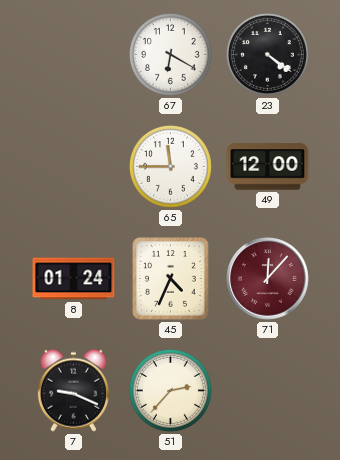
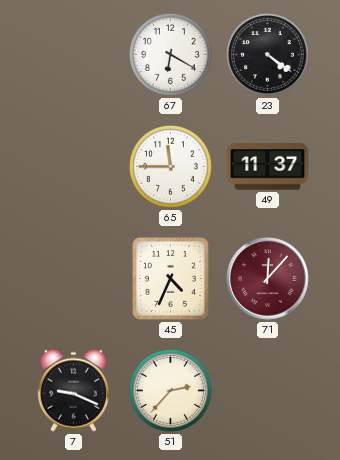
49: 12:00 -> 11:37 (268, 167)
8: 01:24 -> none (74, 279)
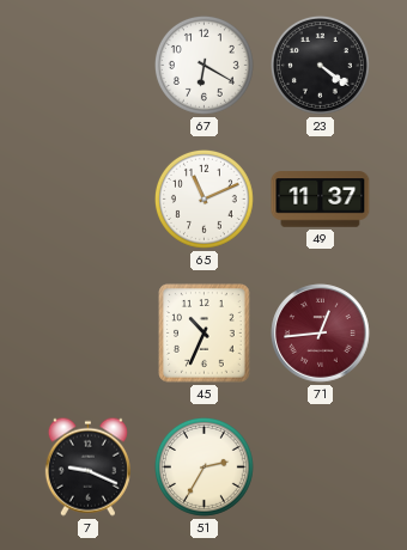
65: 11:45 -> 11:11 (203, 198)
45: 4:34 -> 10:34 (205, 334)
71: 12:07 -> 12:44 (321, 334)
51: 2:37 -> 2:35 (203, 466)
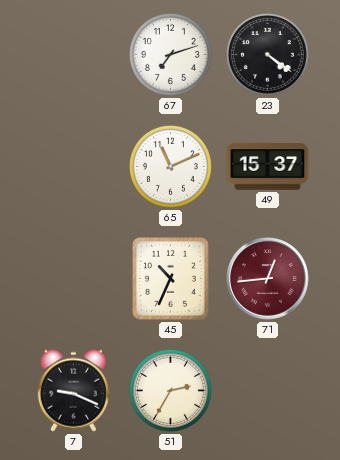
67: 6:20 -> 7:12 (170, 54)
49: 11:37 -> 15:37 (268, 167)
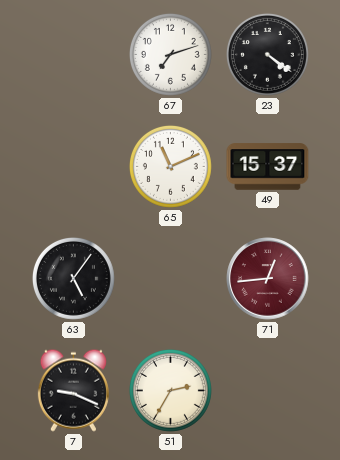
63: none -> 5:06 (73, 278)
45: 10:34 -> none (171, 279)
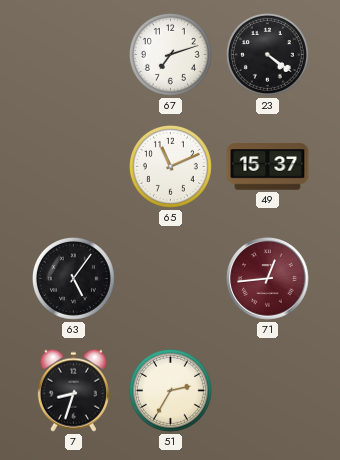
7: 9:19 -> 8:33 (73, 390)
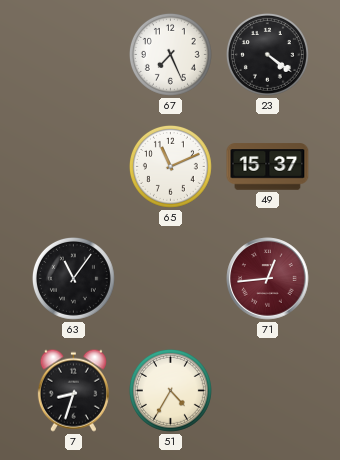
67: 7:12 -> 7:26 (170, 54)
63: 5:06 -> 11:06 (73, 278)
51: 2:35 -> 4:35 (170, 390)
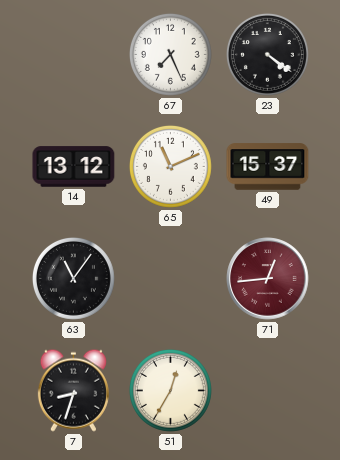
14: none -> 13:12 (74, 167)
51: 4:35 -> 12:35 (170, 390)
